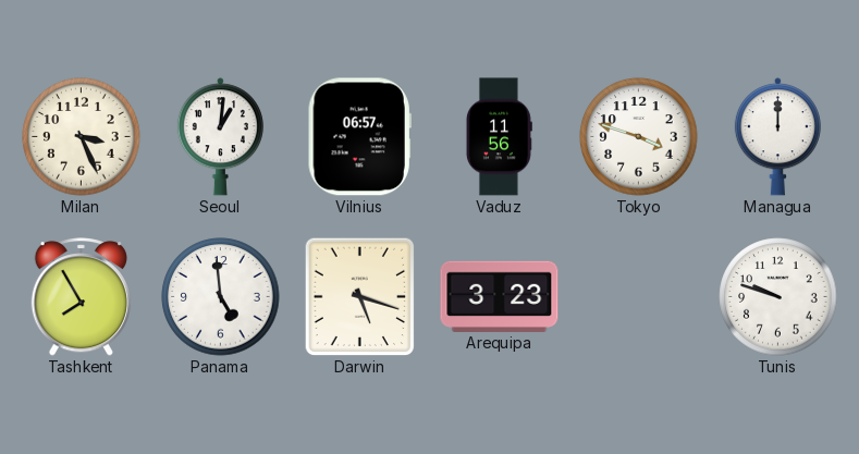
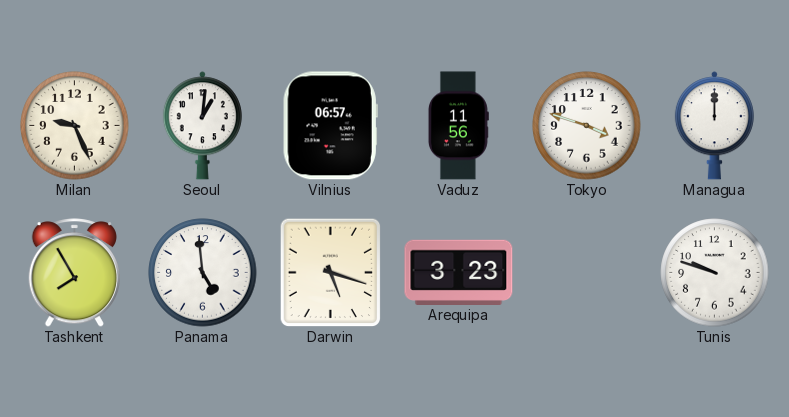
Milan: 3:26 -> 9:26 (75, 126)
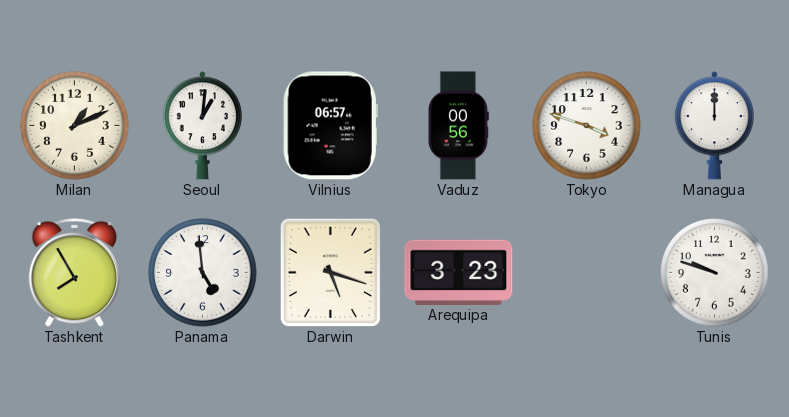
Milan: 9:26 -> 1:11 (75, 126)
Vaduz: 11:56 -> 00:56 (458, 126)
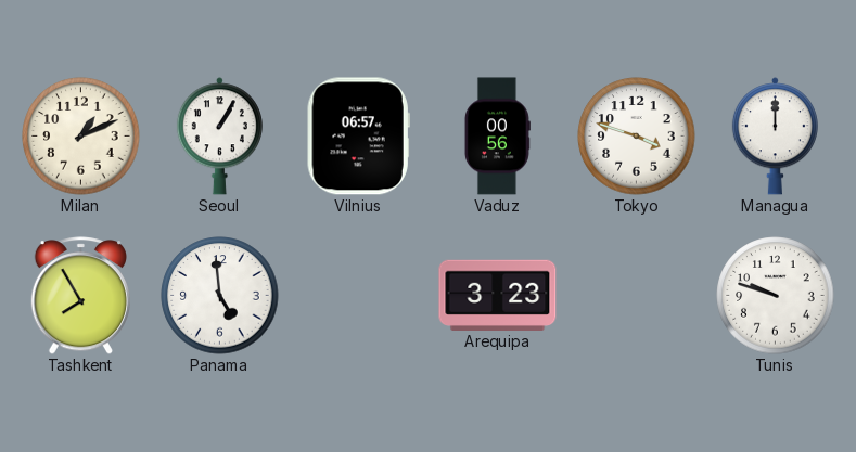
Seoul: 1:01 -> 1:05 (219, 137)
Darwin: 5:18 -> none (331, 272)
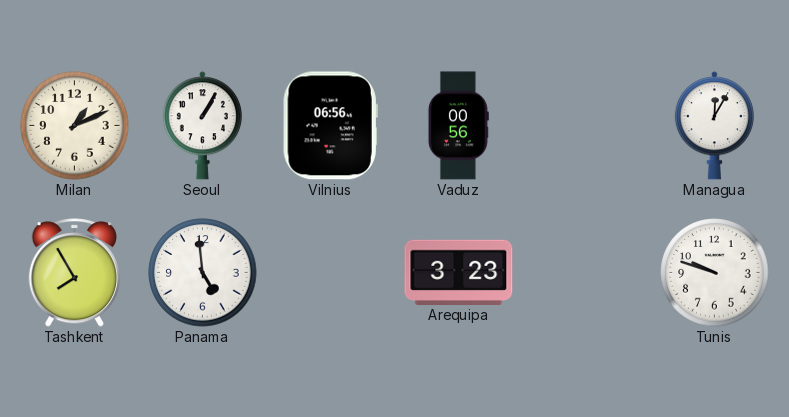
Vilnius: 06:57 -> 06:56 (330, 126)
Tokyo: 3:48 -> none (637, 137)
Managua: 12:00 -> 12:05 (714, 126)
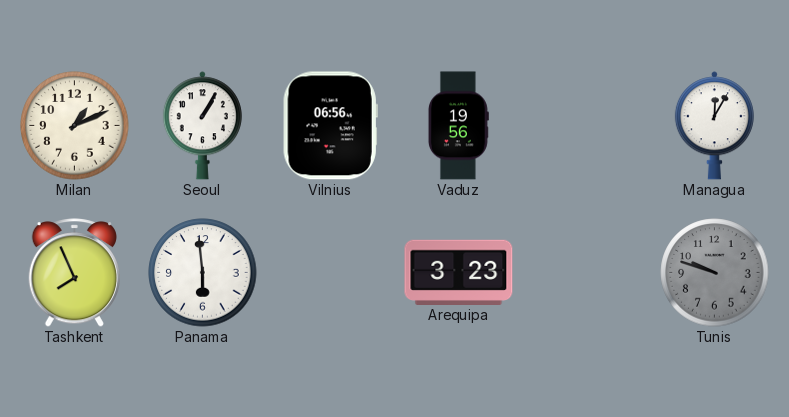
Vaduz: 00:56 -> 19:56 (458, 126)
Tashkent: 7:55 -> 7:56 (74, 273)
Panama: 4:59 -> 5:59 (203, 273)
Tunis dial: white -> grey (715, 273)
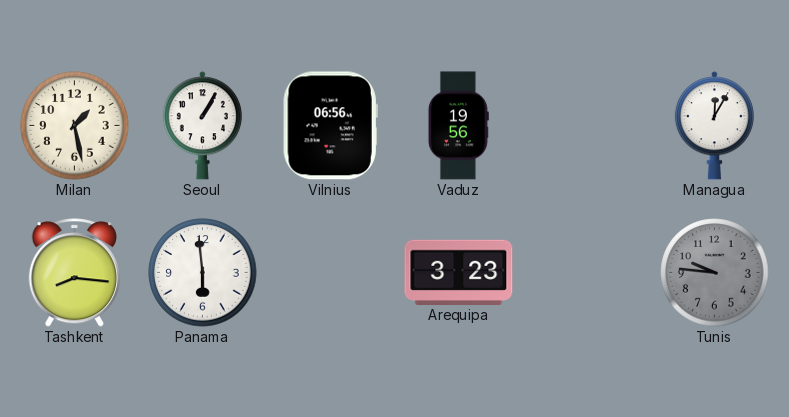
Milan: 1:11 -> 1:28 (75, 126)
Tashkent: 7:56 -> 8:16 (74, 273)
Tunis: 9:48 -> 9:46 (715, 273)
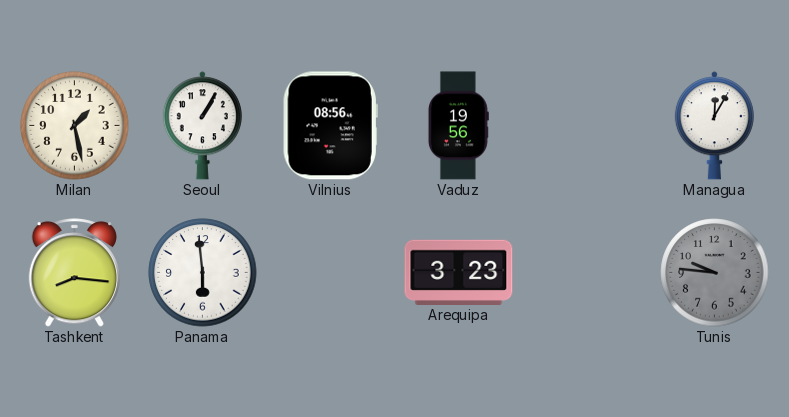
Vilnius: 06:56 -> 08:56 (330, 126)
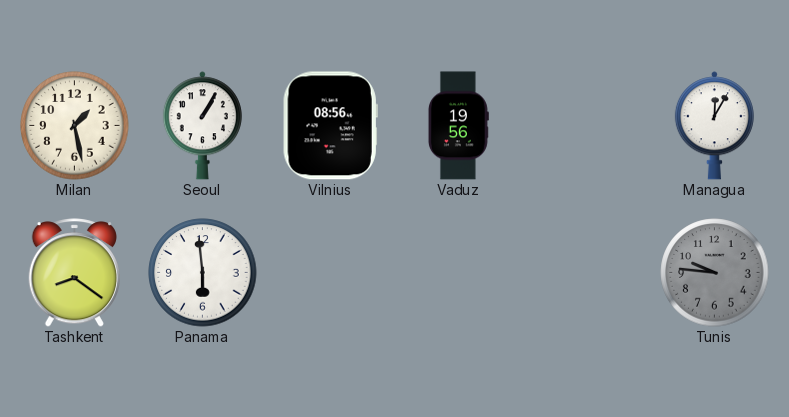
Tashkent: 8:16 -> 8:21 (74, 273)
Arequipa: 3:23 -> none (459, 272)
